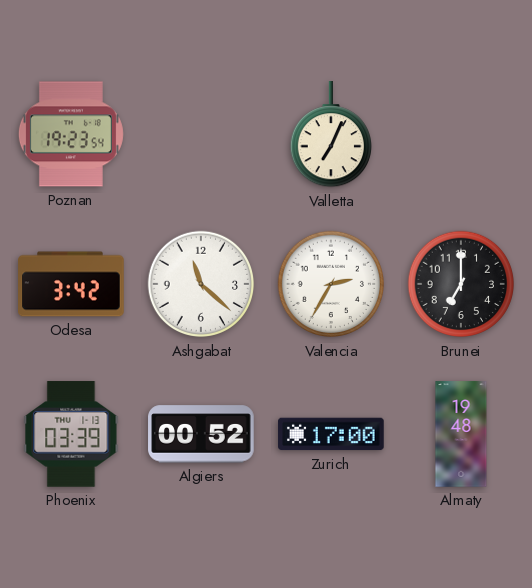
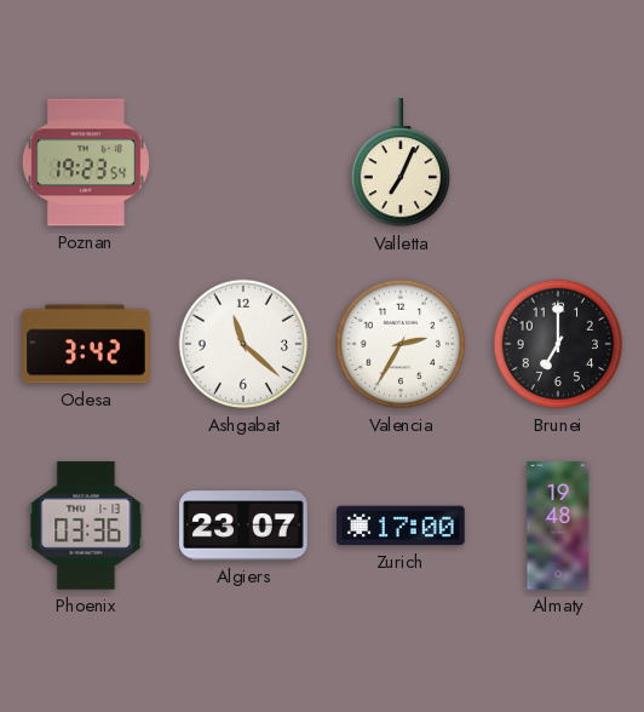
Phoenix: 03:39 -> 03:36 (86, 526)
Algiers: 00:52 -> 23:07 (243, 526)
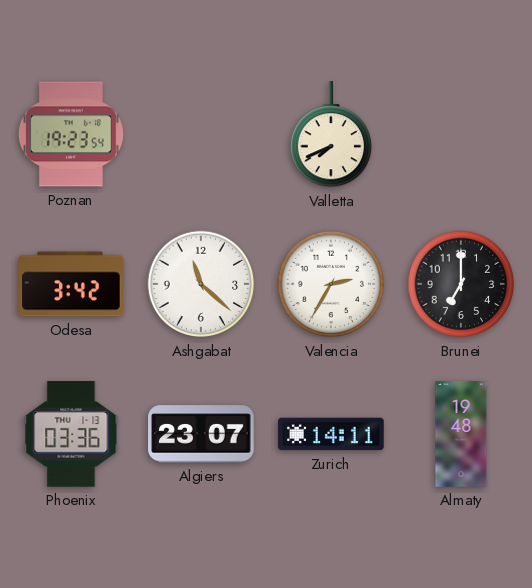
Valletta: 7:04 -> 7:41 (330, 135)
Zurich: 17:00 -> 14:11 (331, 434)
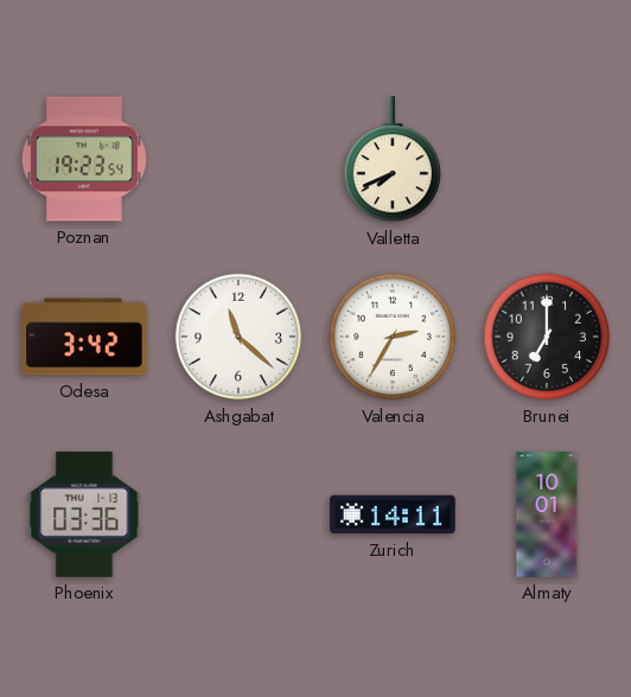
Algiers: 23:07 -> none (201, 434)
Almaty: 19:48 -> 10:01 (547, 514)
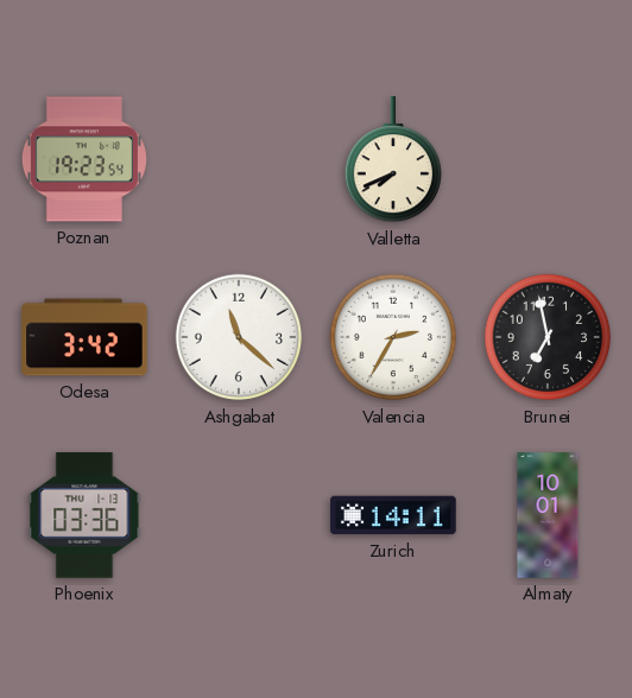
Brunei: 7:00 -> 6:58 (548, 337)
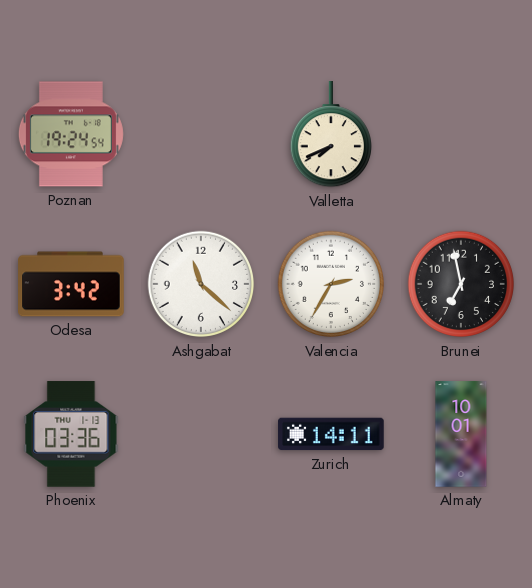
Poznan: 19:23 -> 19:24 (71, 134)
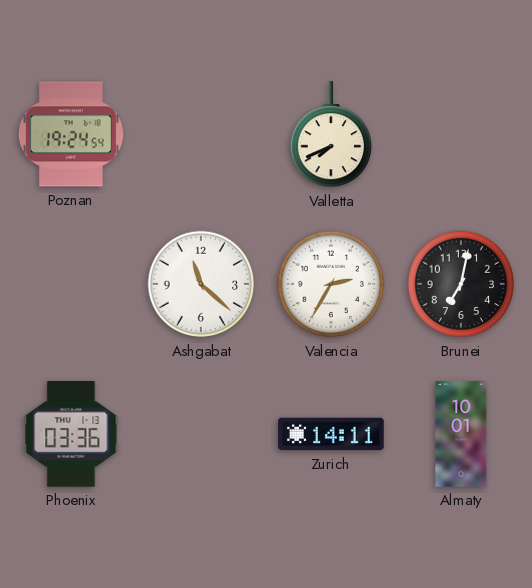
Odesa: 3:42 -> none (71, 284)
Brunei: 6:58 -> 7:02 (461, 284)
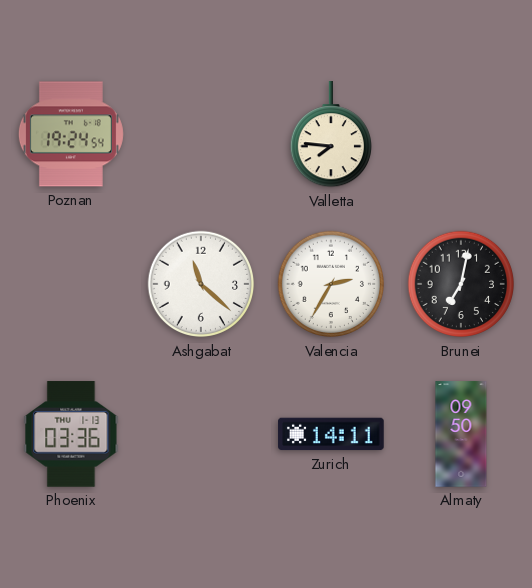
Valletta: 7:41 -> 7:46 (330, 135)
Almaty: 10:01 -> 09:50 (461, 434)
